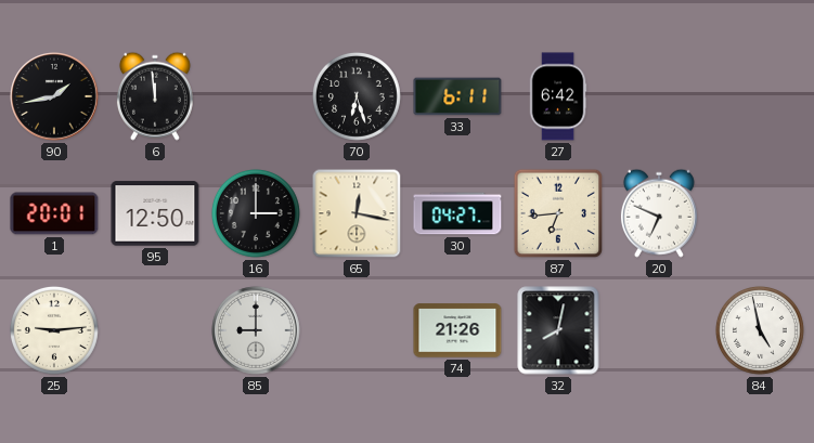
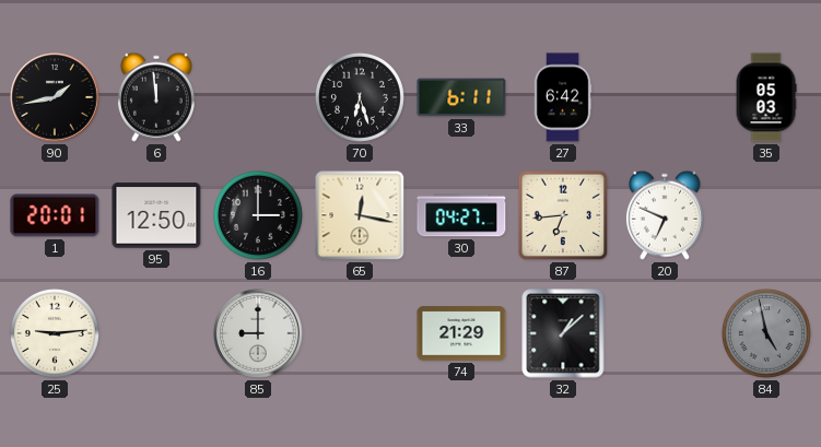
35: none -> 05:03 (766, 97)
74: 21:26 -> 21:29 (461, 333)
32: 8:02 -> 1:08 (563, 333)
84 dial: white -> grey (766, 333)
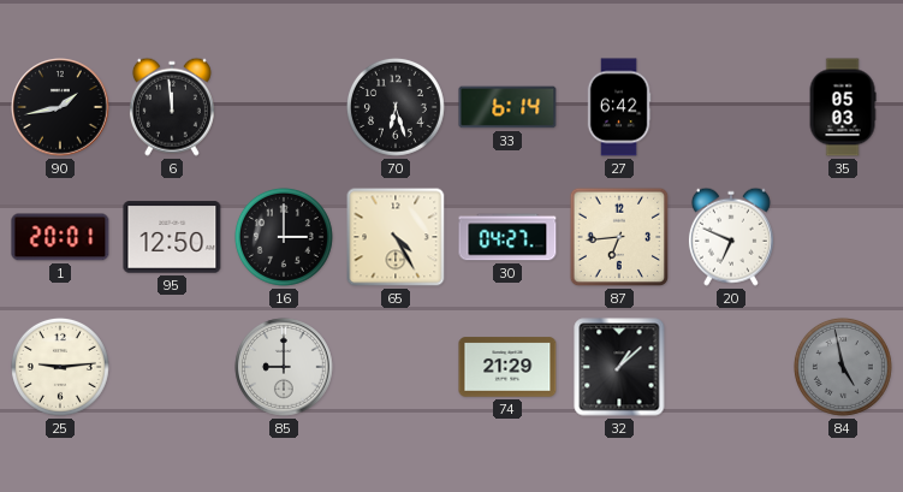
33: 6:11 -> 6:14 (507, 107)
65: 12:17 -> 4:25 (396, 237)
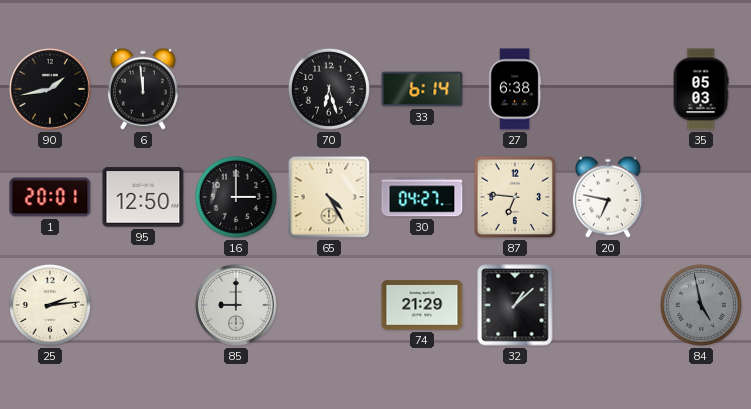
27: 6:42 -> 6:38 (515, 89)
87: 6:44 -> 6:46 (515, 197)
20: 6:49 -> 6:47 (608, 197)
25: 9:14 -> 2:14 (50, 305)
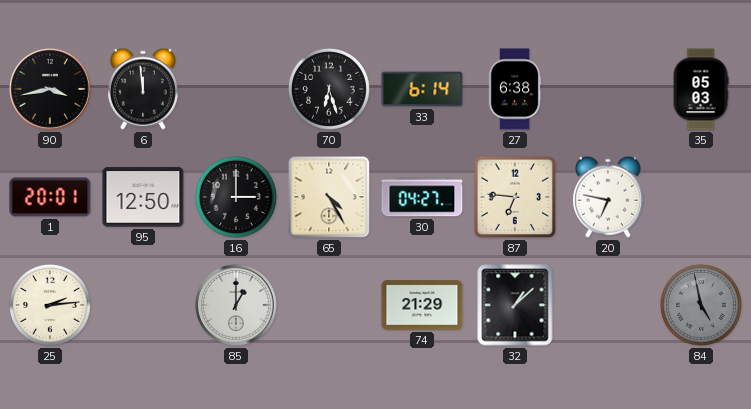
90: 1:43 -> 3:43 (50, 89)
85: 9:00 -> 1:00 (236, 305)
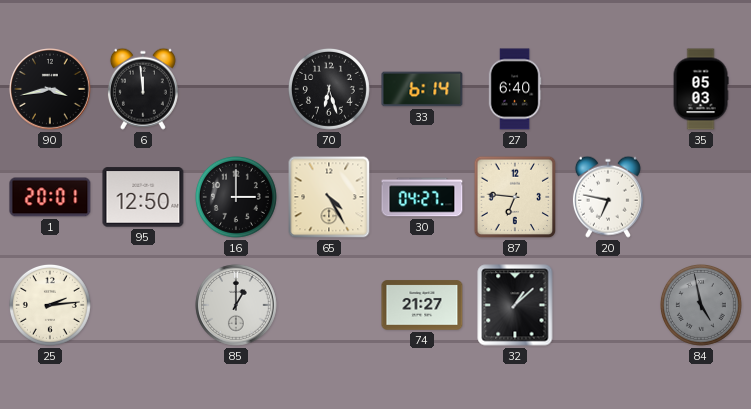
27: 6:38 -> 6:40 (515, 89)
74: 21:29 -> 21:27 (422, 305)
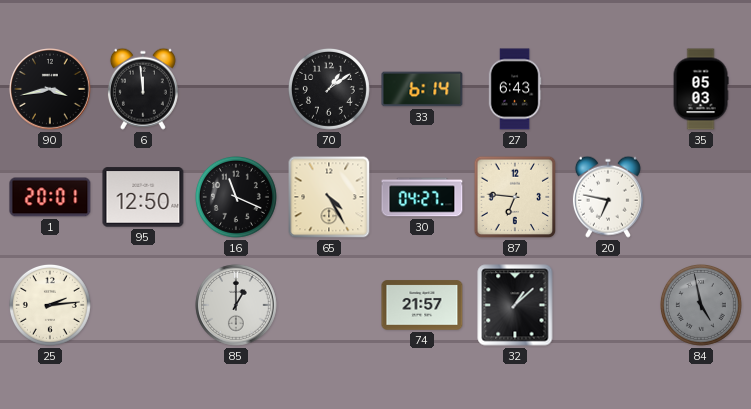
70: 6:27 -> 1:09 (329, 89)
27: 6:40 -> 6:43 (515, 89)
16: 3:00 -> 11:19 (236, 197)
74: 21:27 -> 21:57 (422, 305)
